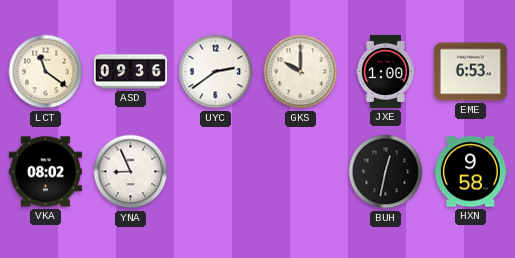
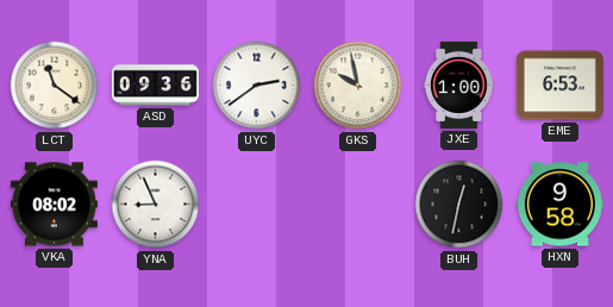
GKS: 10:00 -> 9:58 (358, 86)
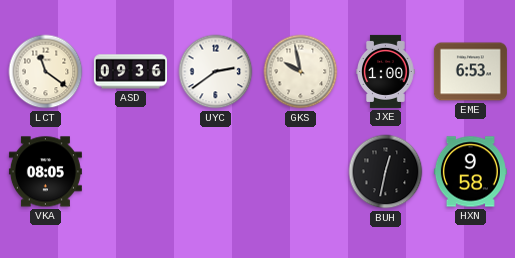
VKA: 08:02 -> 08:05 (45, 172)
YNA: 8:56 -> none (156, 205)
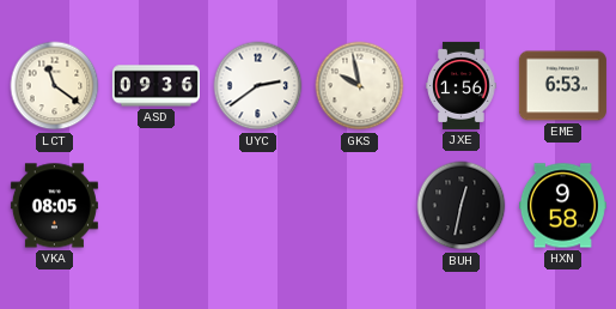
JXE: 1:00 -> 1:56 (462, 85)
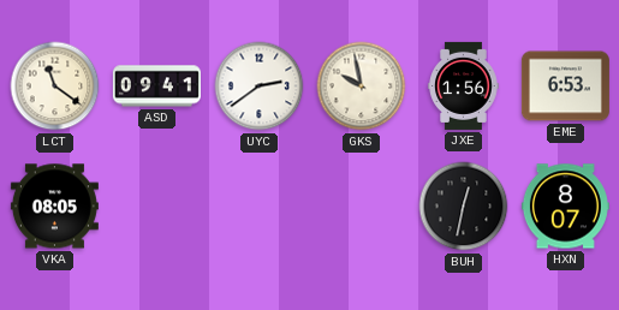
ASD: 09:36 -> 09:41 (156, 87)
HXN: 9:58 -> 8:07 (565, 207)
